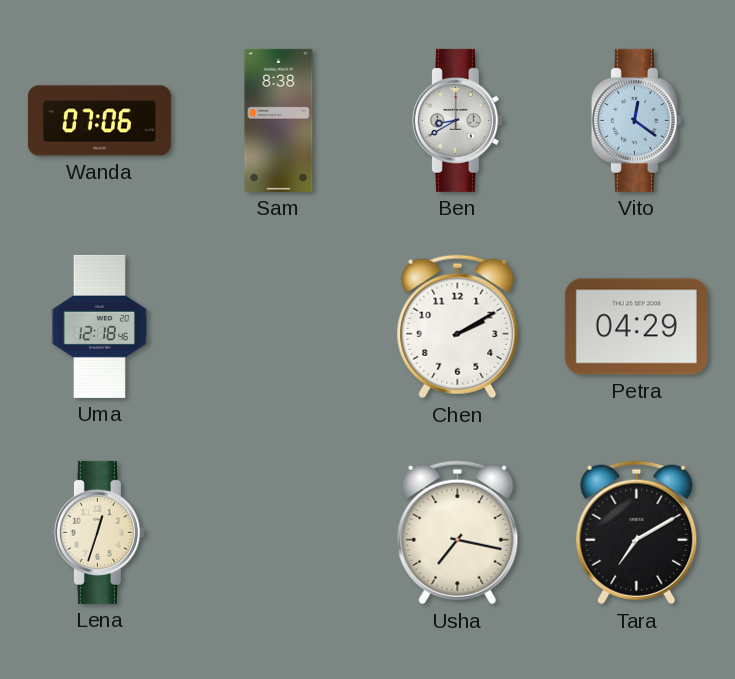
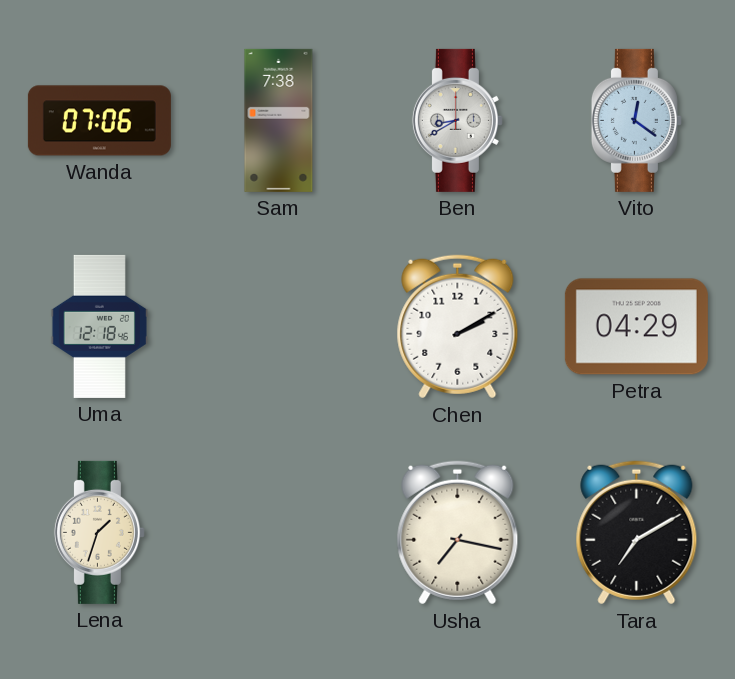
Sam: 8:38 -> 7:38 (279, 120)
Lena: 12:33 -> 1:33 (99, 532)
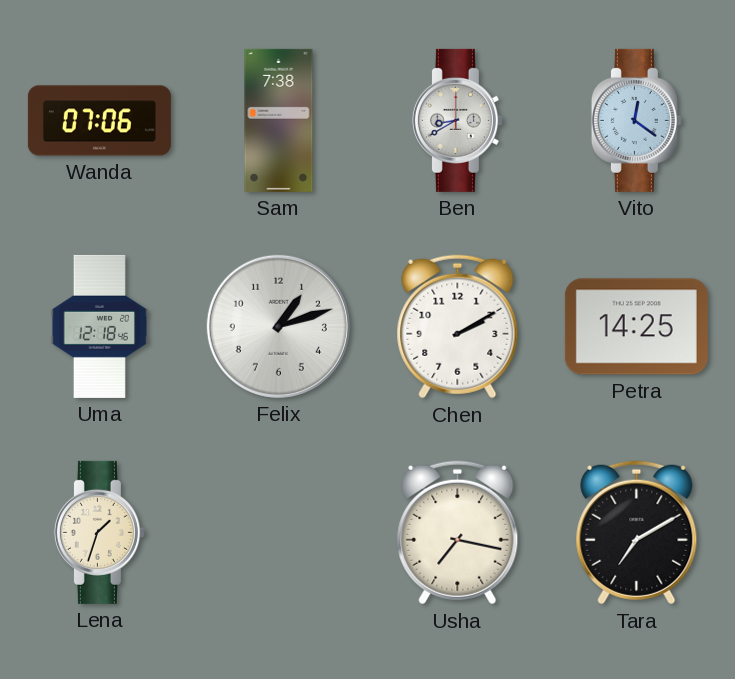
Felix: none -> 1:12 (278, 326)
Petra: 04:29 -> 14:25 (636, 327)
